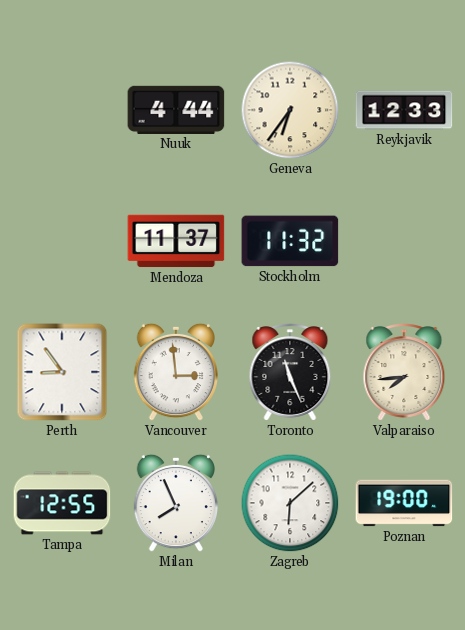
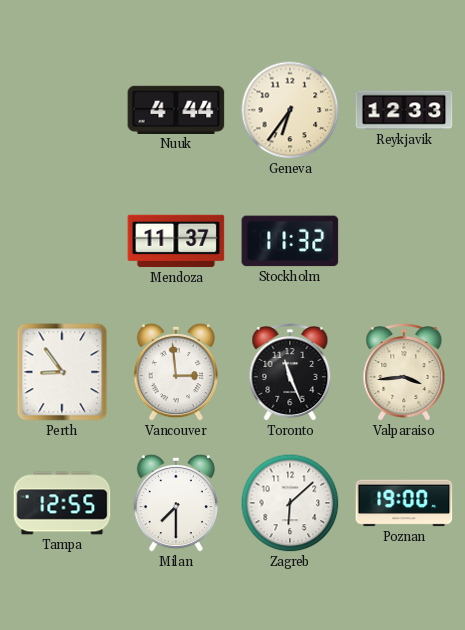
Valparaiso: 7:44 -> 3:44 (404, 373)
Milan: 7:56 -> 7:30 (175, 503)
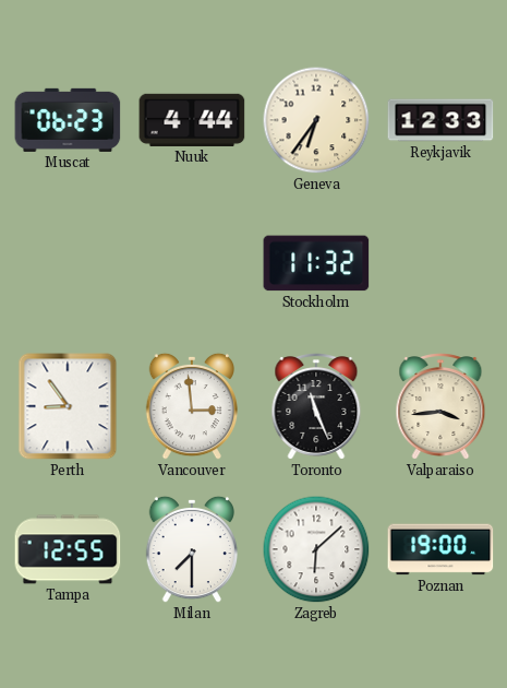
Muscat: none -> 06:23 (68, 120)
Mendoza: 11:37 -> none (176, 241)
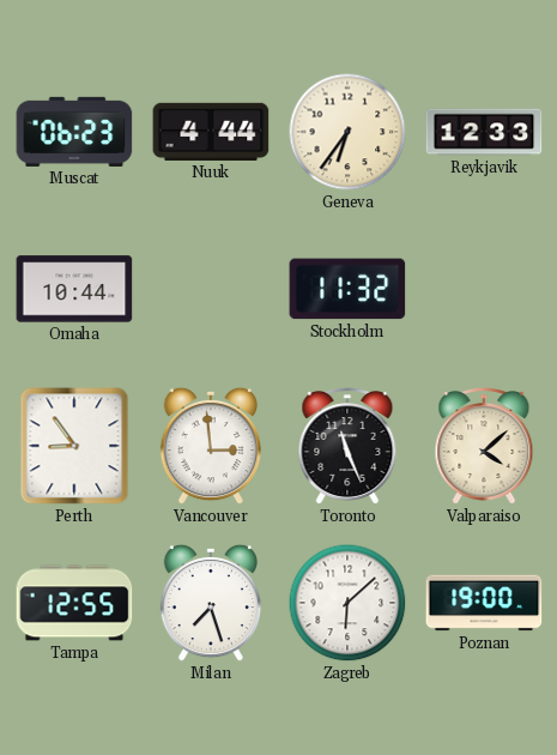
Omaha: none -> 10:44 (74, 289)
Valparaiso: 3:44 -> 4:08 (484, 447)
Milan: 7:30 -> 7:27 (210, 603)
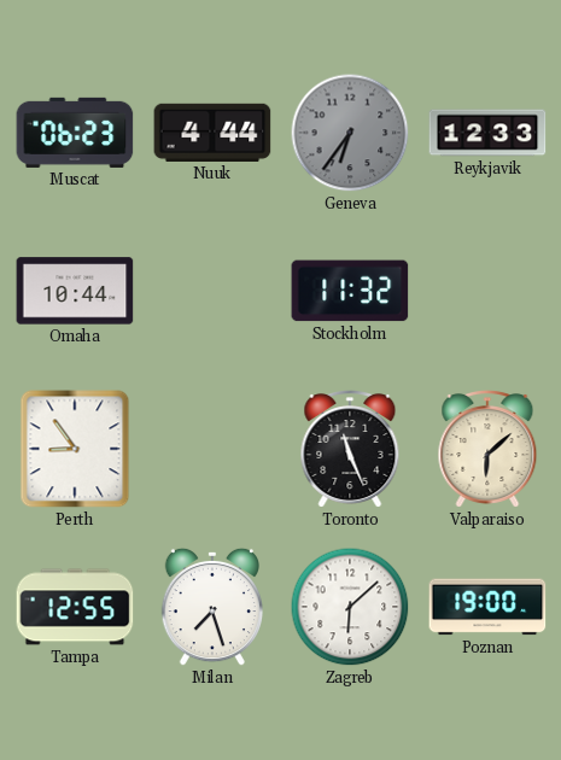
Geneva dial: cream -> grey (350, 133)
Vancouver: 2:59 -> none (210, 446)
Valparaiso: 4:08 -> 6:08 (487, 450)
